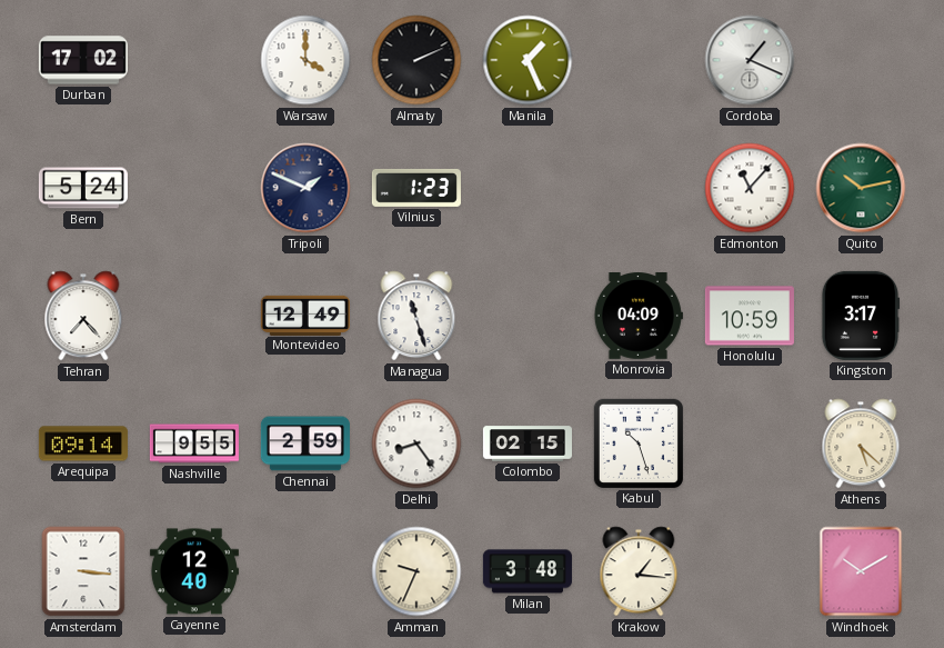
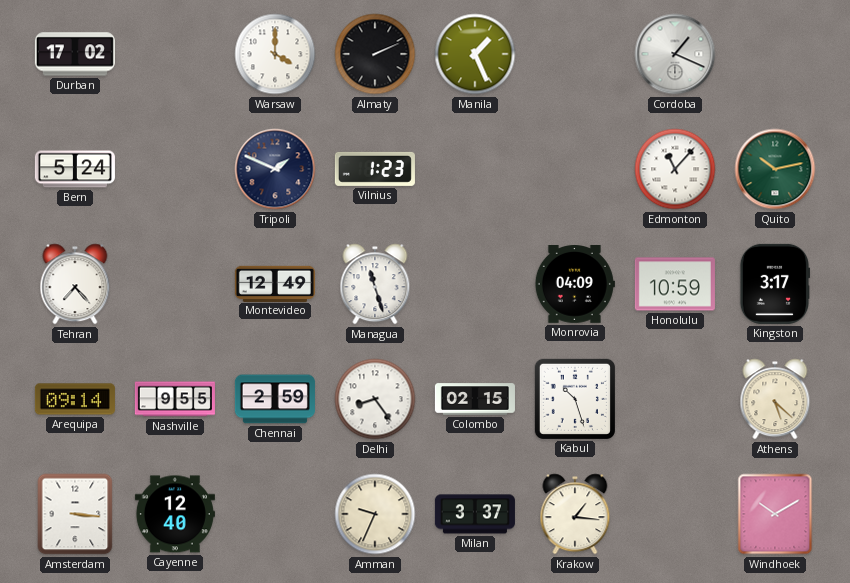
Milan: 3:48 -> 3:37 (475, 514)
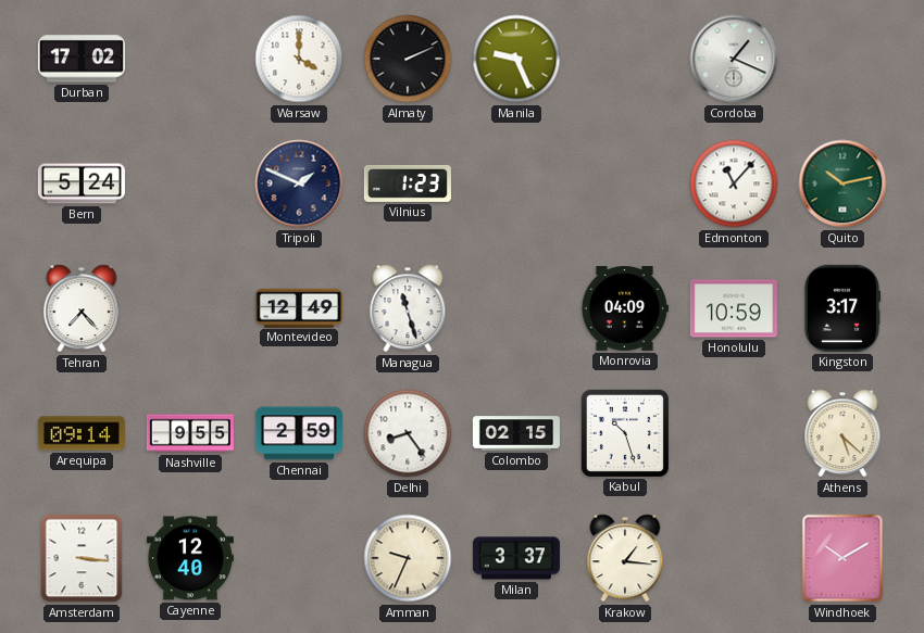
Manila: 1:26 -> 9:26 (516, 59)
